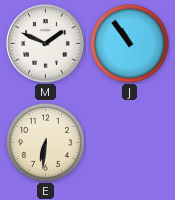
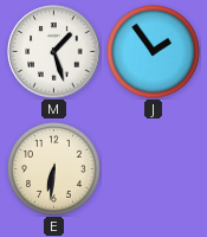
M: 1:49 -> 1:27 (54, 52)
J: 10:54 -> 1:54 (154, 52)
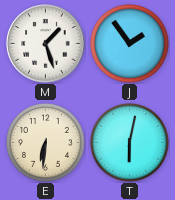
T: none -> 6:02 (130, 143)
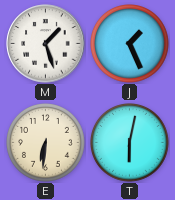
J: 1:54 -> 1:26 (130, 44)
